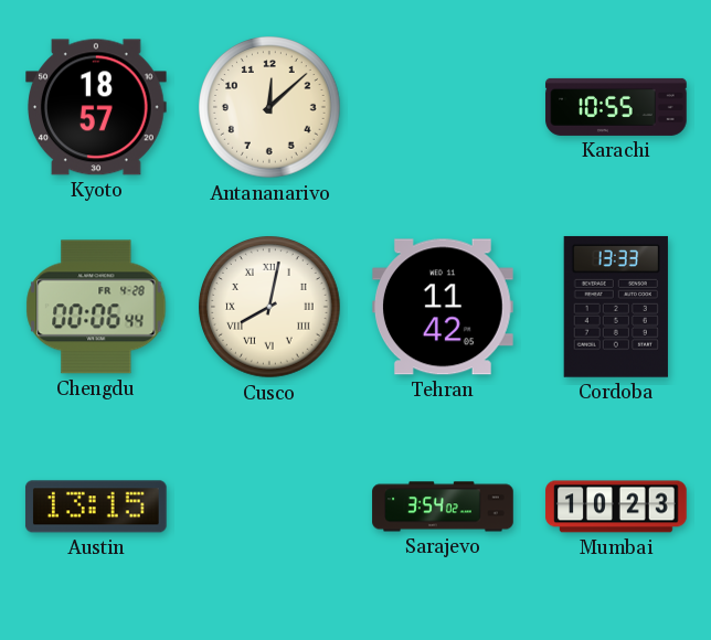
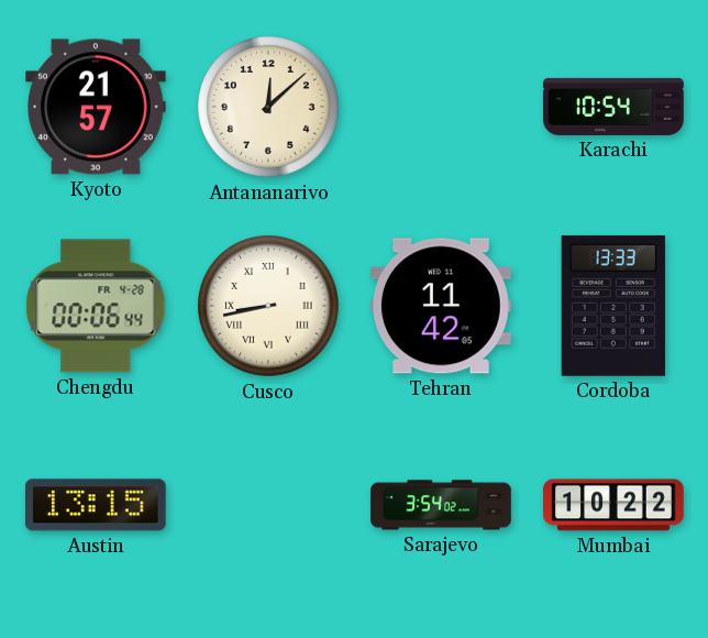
Kyoto: 18:57 -> 21:57 (97, 107)
Karachi: 10:55 -> 10:54 (613, 107)
Cusco: 8:02 -> 8:43 (268, 306)
Mumbai: 10:23 -> 10:22 (613, 505)
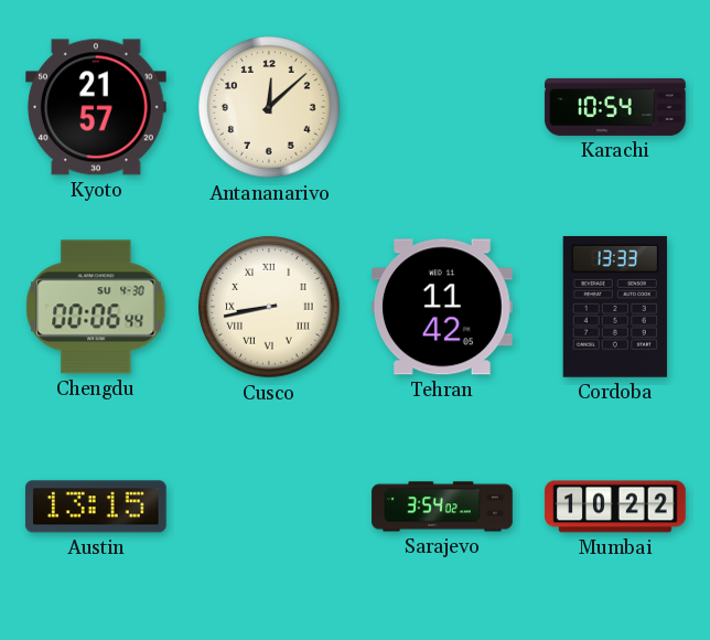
Chengdu date: FR 4-28 -> SU 4-30 (96, 307)
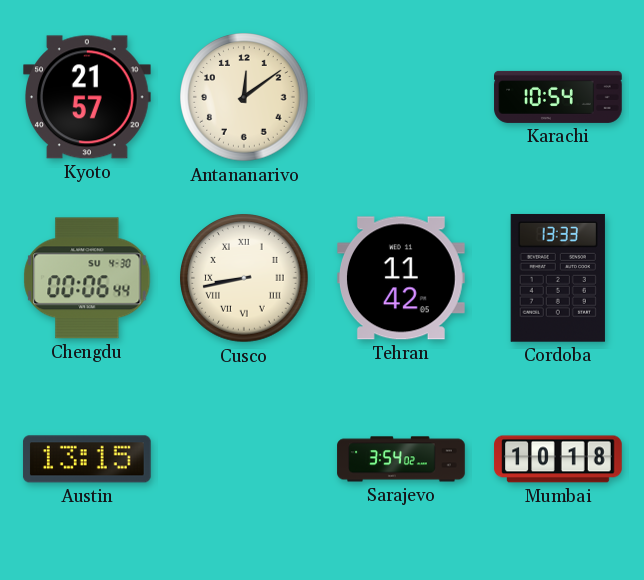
Antananarivo: 12:08 -> 12:09 (244, 97)
Mumbai: 10:22 -> 10:18 (558, 459)
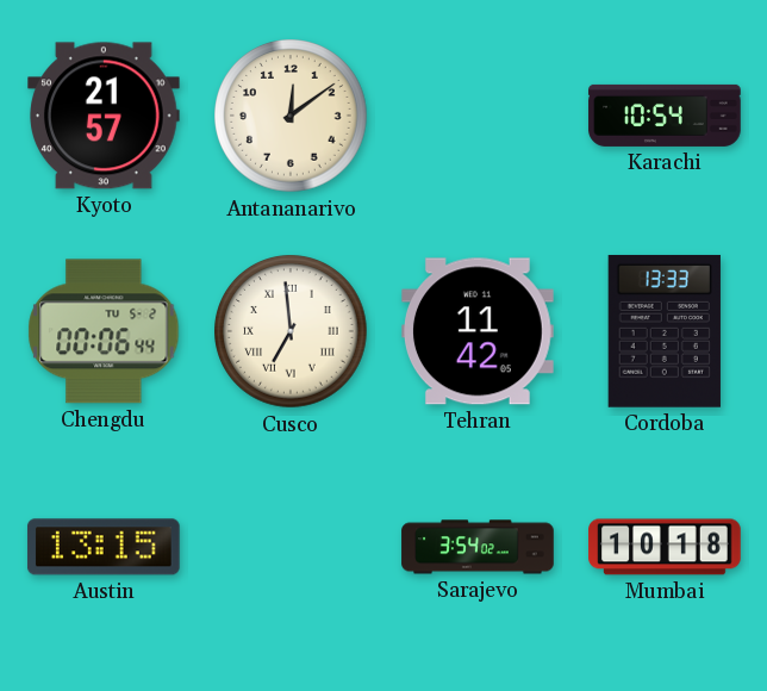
Chengdu date: SU 4-30 -> TU 5-2 (104, 331)
Cusco: 8:43 -> 6:59 (291, 331)
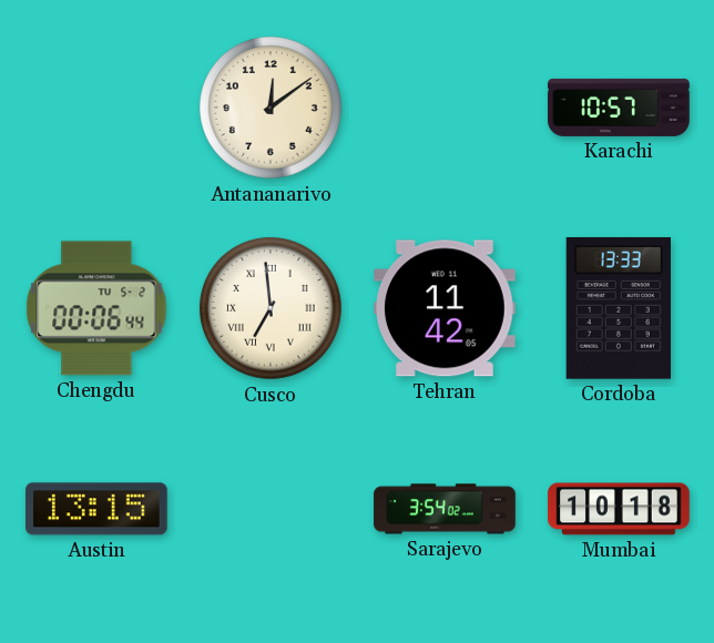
Kyoto: 21:57 -> none (105, 116)
Karachi: 10:54 -> 10:57 (619, 108)
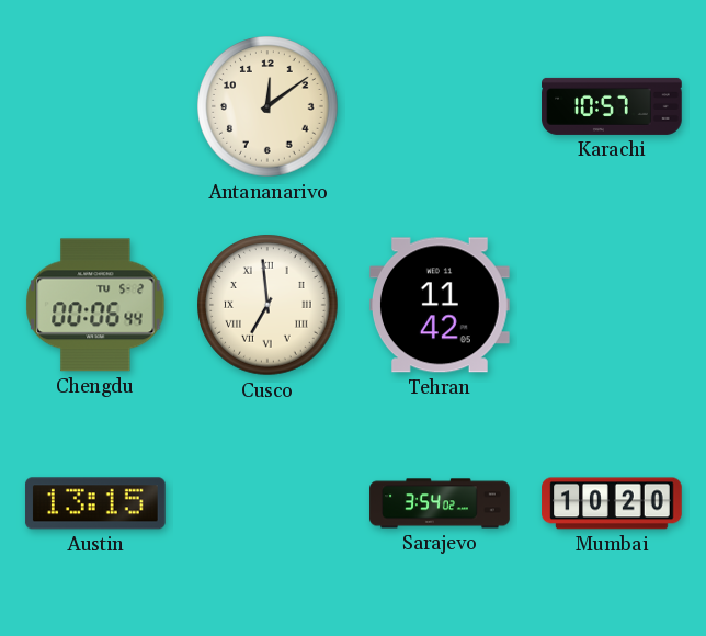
Cordoba: 13:33 -> none (619, 308)
Mumbai: 10:18 -> 10:20 (612, 503)
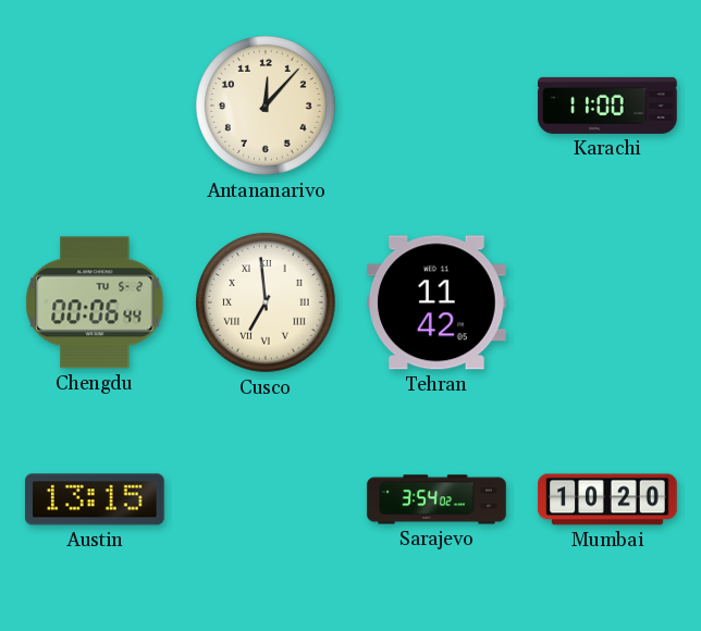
Antananarivo: 12:09 -> 12:07 (266, 106)
Karachi: 10:57 -> 11:00 (607, 106)
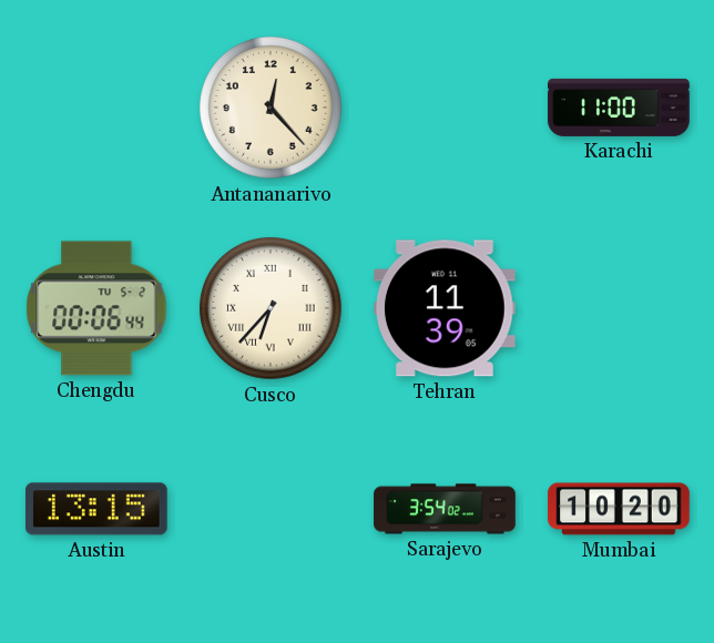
Antananarivo: 12:07 -> 12:23 (271, 108)
Cusco: 6:59 -> 6:37 (271, 308)
Tehran: 11:42 -> 11:39 (446, 308)
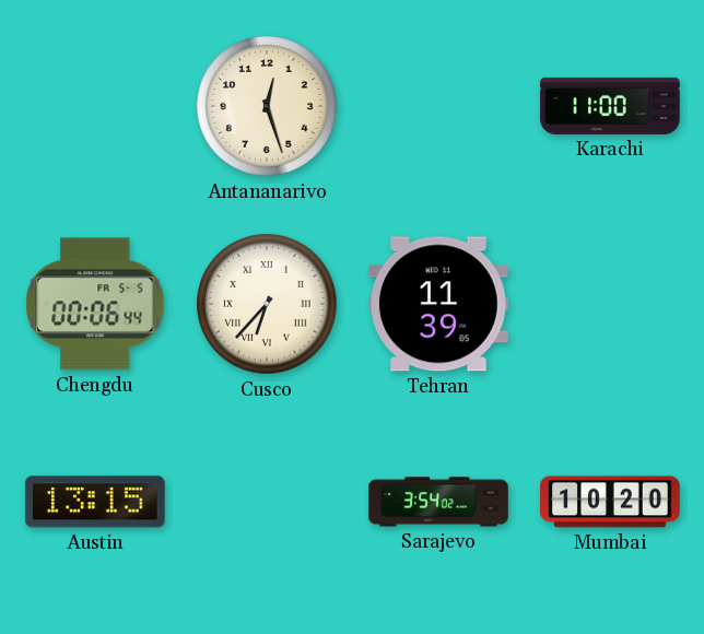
Antananarivo: 12:23 -> 12:27 (267, 106)
Chengdu date: TU 5-2 -> FR 5-5 (95, 304)
